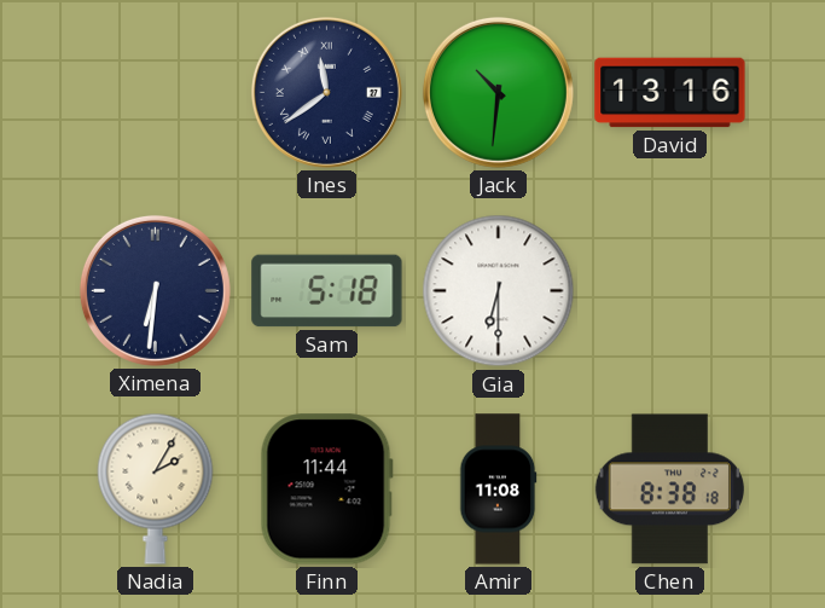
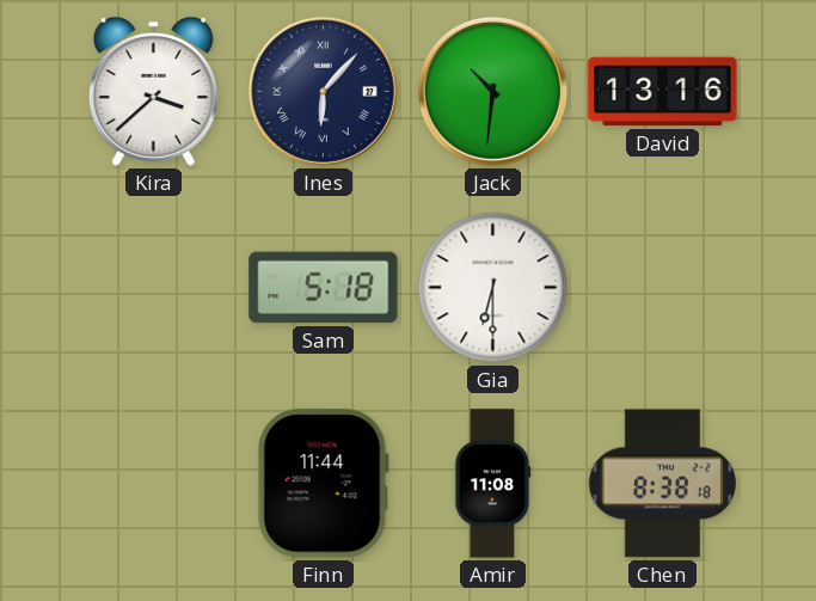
Kira: none -> 3:38 (153, 91)
Ines: 11:39 -> 6:07 (323, 91)
Ximena: 6:31 -> none (155, 290)
Nadia: 2:05 -> none (156, 488)
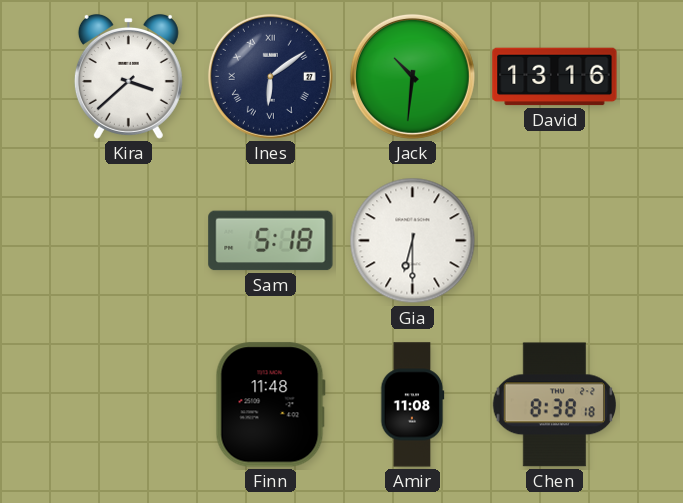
Ines: 6:07 -> 6:09 (270, 76)
Finn: 11:44 -> 11:48 (270, 405)
